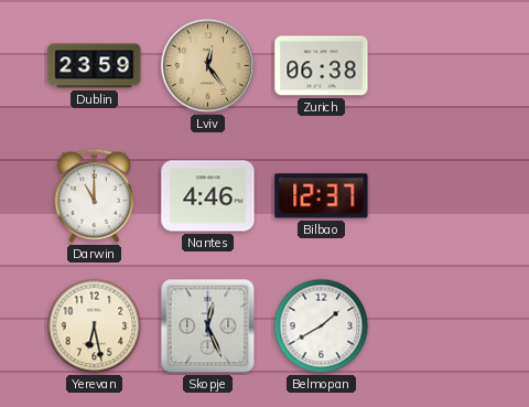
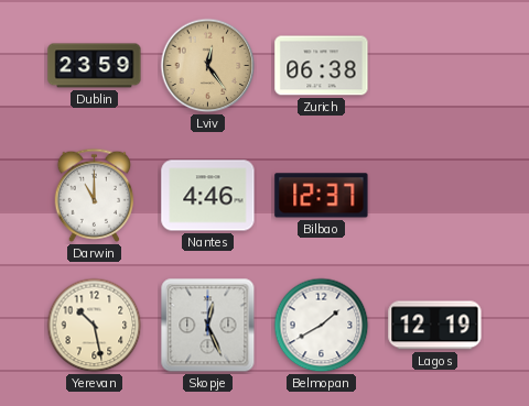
Yerevan: 6:28 -> 10:28 (95, 326)
Lagos: none -> 12:19 (435, 326)
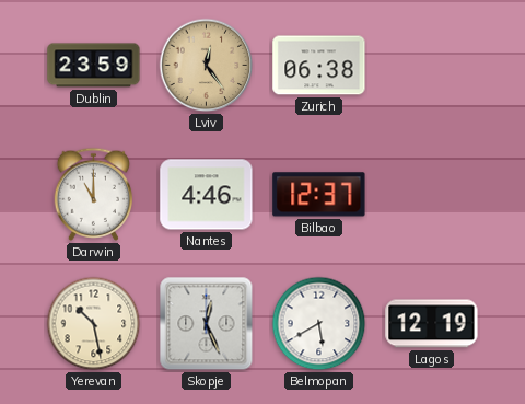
Belmopan: 1:40 -> 5:40 (319, 324)
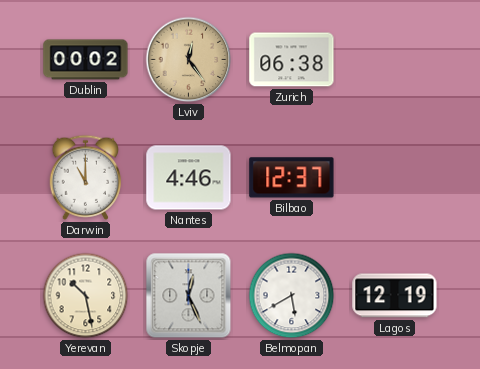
Dublin: 23:59 -> 00:02 (86, 60)
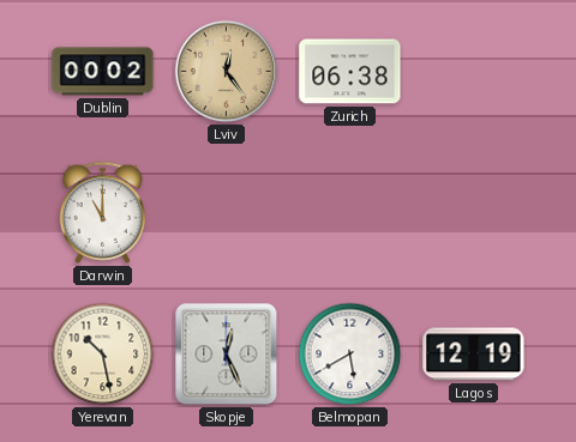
Nantes: 4:46 -> none (189, 178)
Bilbao: 12:37 -> none (292, 178)
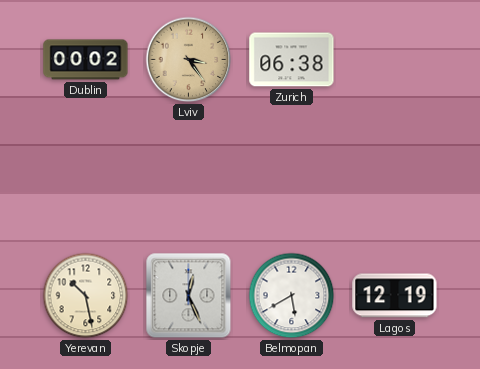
Lviv: 12:24 -> 3:24 (189, 60)
Darwin: 11:00 -> none (103, 212)
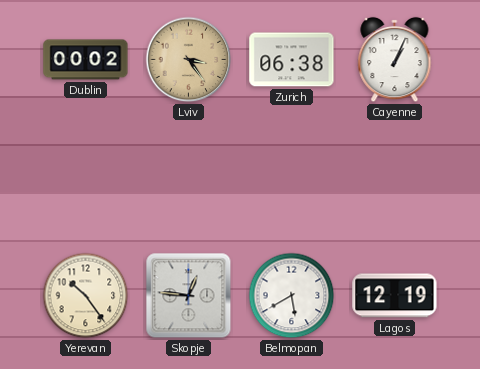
Cayenne: none -> 1:04 (395, 60)
Yerevan: 10:28 -> 10:24 (86, 296)
Skopje: 12:26 -> 12:46 (189, 296)
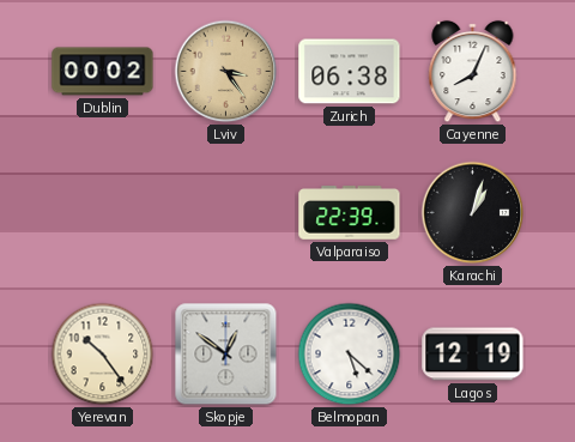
Cayenne: 1:04 -> 8:04 (473, 72)
Valparaiso: none -> 22:39 (350, 213)
Karachi: none -> 1:03 (473, 213)
Skopje: 12:46 -> 12:51 (226, 355)
Belmopan: 5:40 -> 5:22 (350, 355)
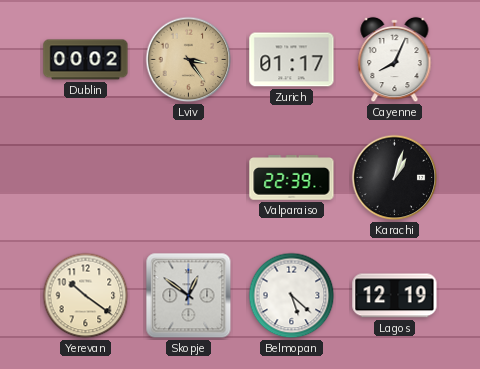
Zurich: 06:38 -> 01:17 (292, 60)
Yerevan: 10:24 -> 10:21 (86, 296)
